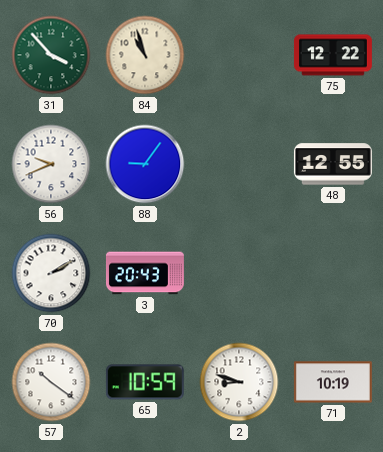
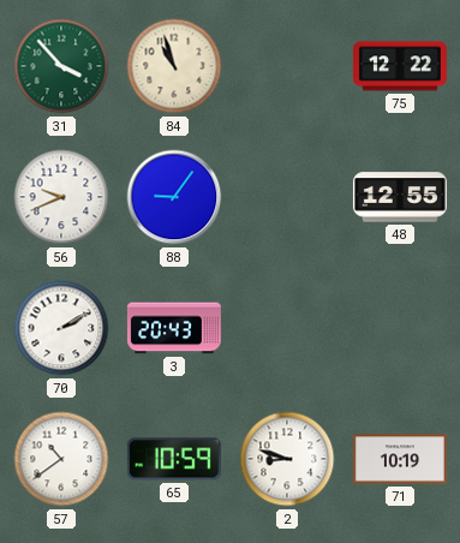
57: 10:21 -> 10:39 (61, 459)
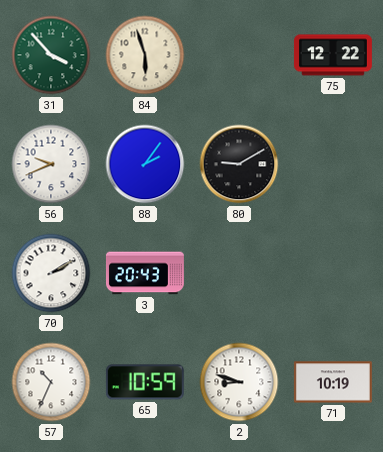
84: 10:57 -> 5:57 (145, 55)
88: 9:06 -> 2:06 (145, 164)
80: none -> 9:10 (239, 164)
48: 12:55 -> none (400, 197)
57: 10:39 -> 10:34 (51, 382)
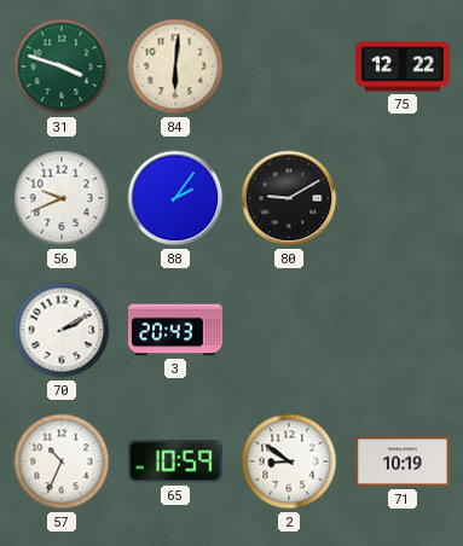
31: 3:53 -> 3:48 (62, 66)
84: 5:57 -> 6:01 (175, 66)
2: 8:48 -> 8:51 (289, 461)
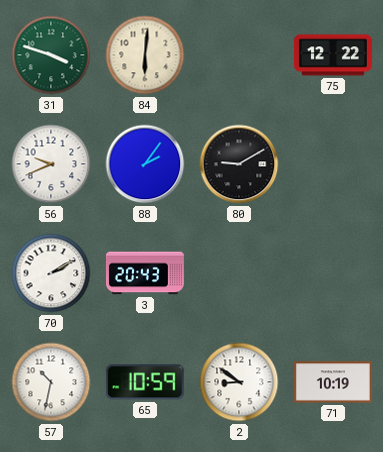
57: 10:34 -> 10:32 (51, 382)
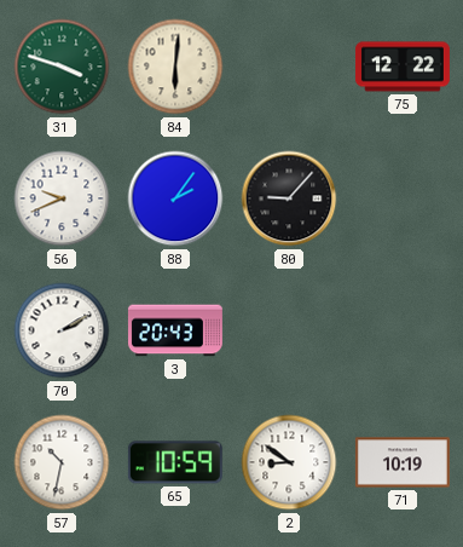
80: 9:10 -> 9:07 (289, 198)
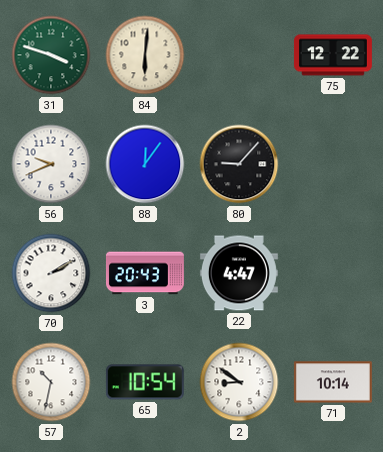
88: 2:06 -> 12:06 (145, 164)
22: none -> 4:47 (239, 273)
65: 10:59 -> 10:54 (145, 382)
71: 10:19 -> 10:14 (333, 382)
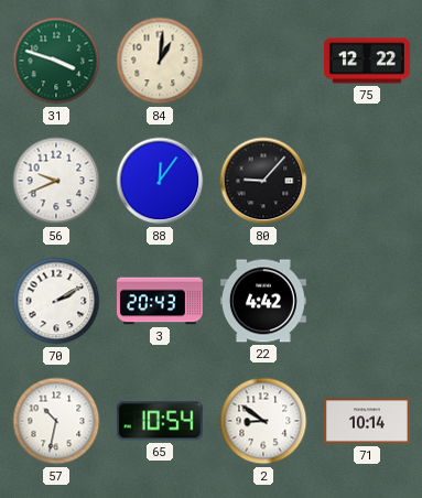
84: 6:01 -> 1:01 (160, 61)
22: 4:47 -> 4:42 (263, 301)
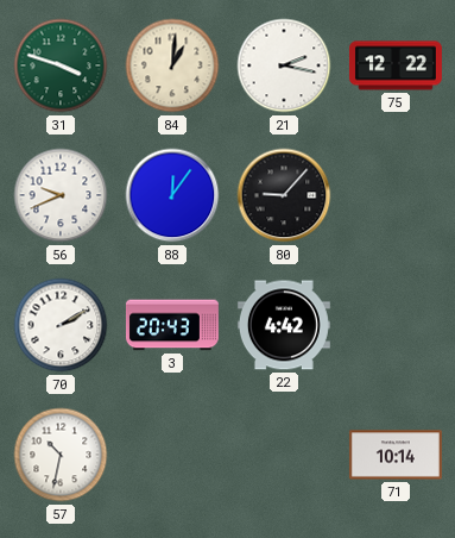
21: none -> 2:17 (284, 65)
65: 10:54 -> none (160, 421)
2: 8:51 -> none (263, 421)
